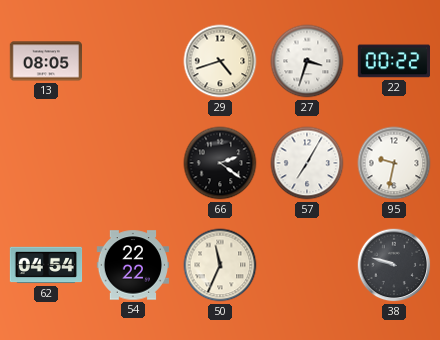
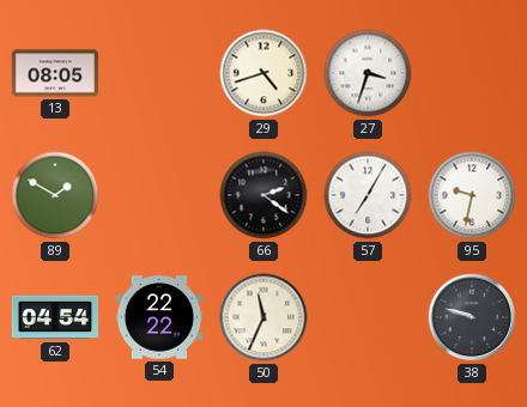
22: 00:22 -> none (393, 61)
89: none -> 1:50 (55, 195)
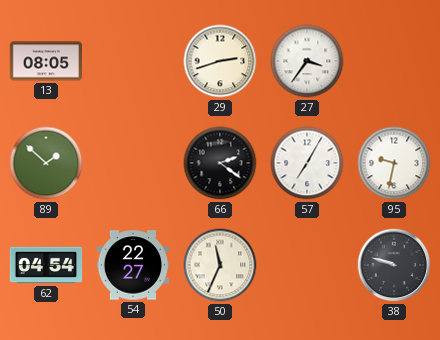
29: 4:42 -> 2:42 (220, 61)
27: 3:33 -> 3:36 (307, 61)
89: 1:50 -> 1:52 (46, 163)
54: 22:22 -> 22:27 (132, 265)
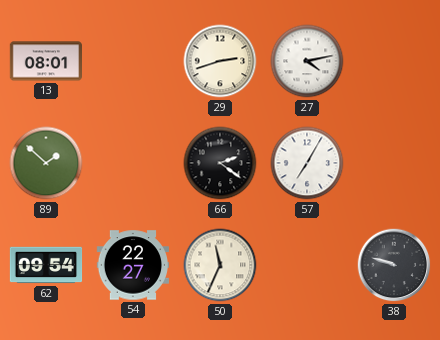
13: 08:05 -> 08:01 (46, 61)
27: 3:36 -> 4:13 (307, 61)
95: 9:32 -> none (394, 163)
62: 04:54 -> 09:54 (46, 265)
